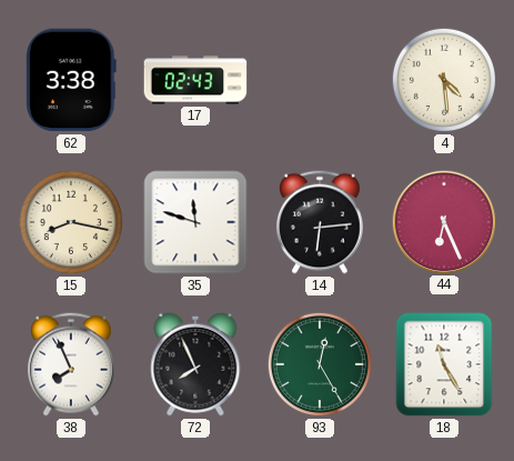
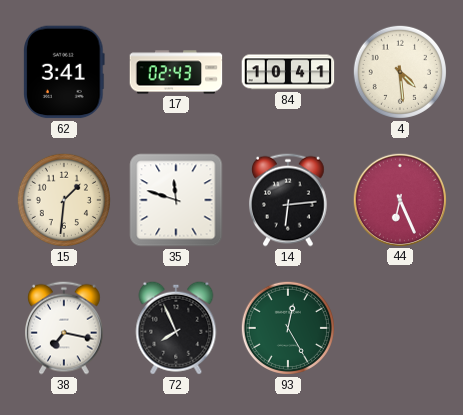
62: 3:38 -> 3:41 (65, 72)
84: none -> 10:41 (288, 72)
15: 8:17 -> 1:31 (64, 200)
38: 7:56 -> 7:17 (65, 328)
18: 11:25 -> none (444, 364)
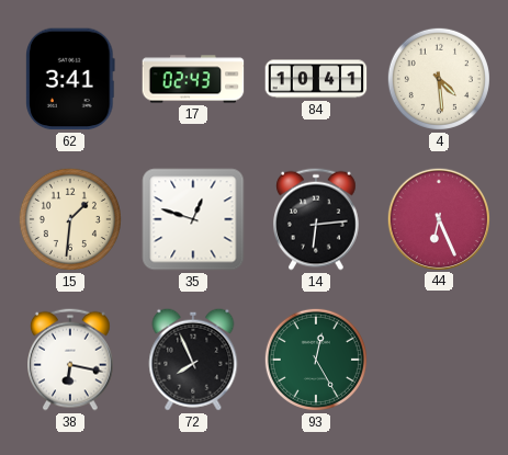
35: 11:48 -> 12:48 (193, 219)
38: 7:17 -> 6:17 (71, 360)
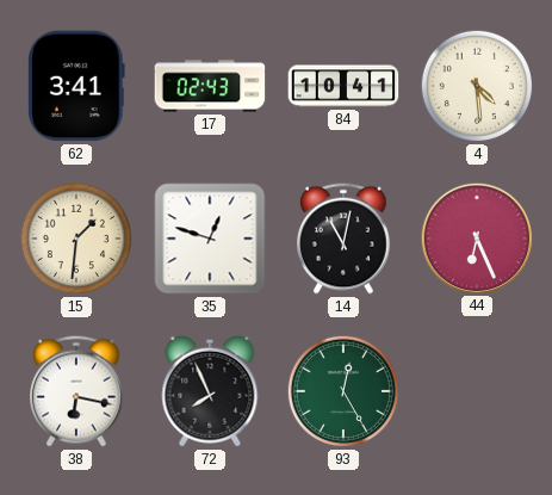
14: 6:14 -> 11:02 (345, 239)
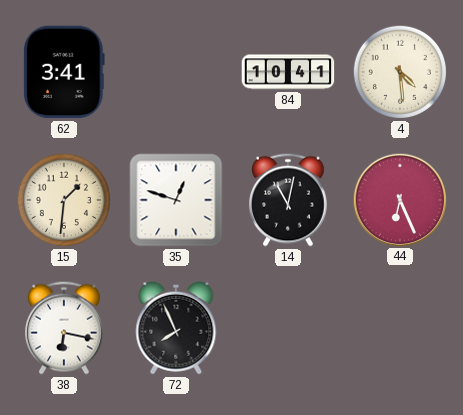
17: 02:43 -> none (210, 86)
93: 12:25 -> none (343, 391)
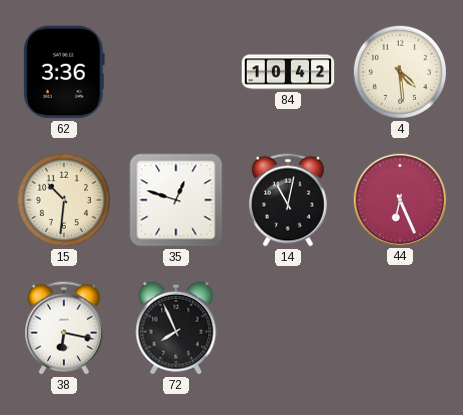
62: 3:41 -> 3:36 (65, 72)
84: 10:41 -> 10:42 (288, 72)
15: 1:31 -> 10:31 (64, 200)
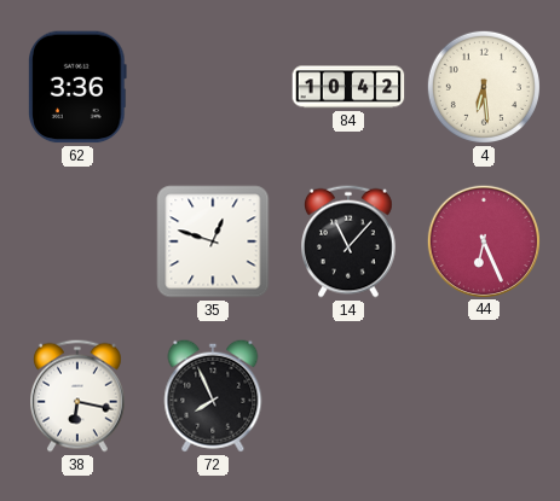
4: 4:29 -> 6:29 (484, 87)
15: 10:31 -> none (64, 200)
14: 11:02 -> 11:07 (350, 241)
